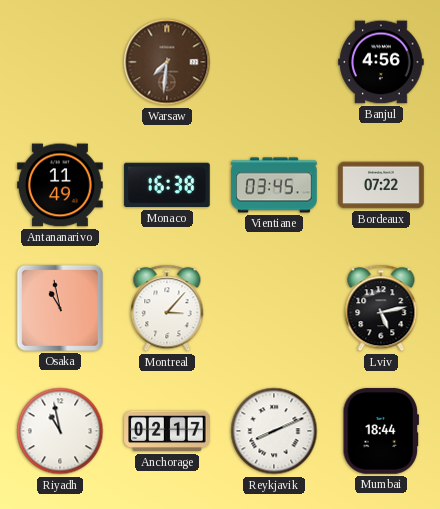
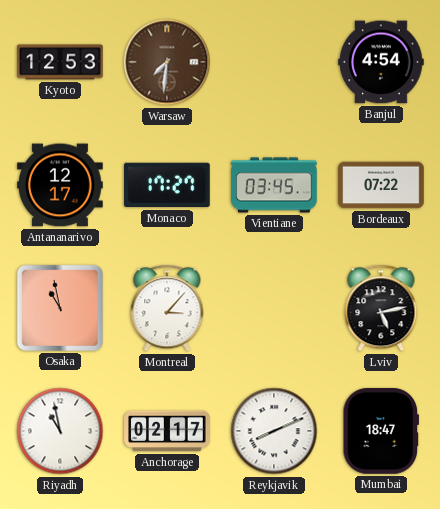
Kyoto: none -> 12:53 (60, 62)
Banjul: 4:56 -> 4:54 (381, 62)
Antananarivo: 11:49 -> 12:17 (60, 185)
Monaco: 16:38 -> 17:27 (167, 185)
Mumbai: 18:44 -> 18:47 (380, 431)
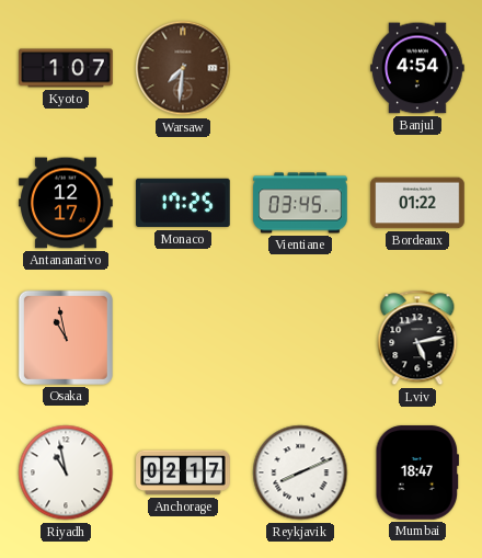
Kyoto: 12:53 -> 1:07 (66, 68)
Monaco: 17:27 -> 17:25 (183, 203)
Bordeaux: 07:22 -> 01:22 (417, 203)
Montreal: 3:07 -> none (167, 308)
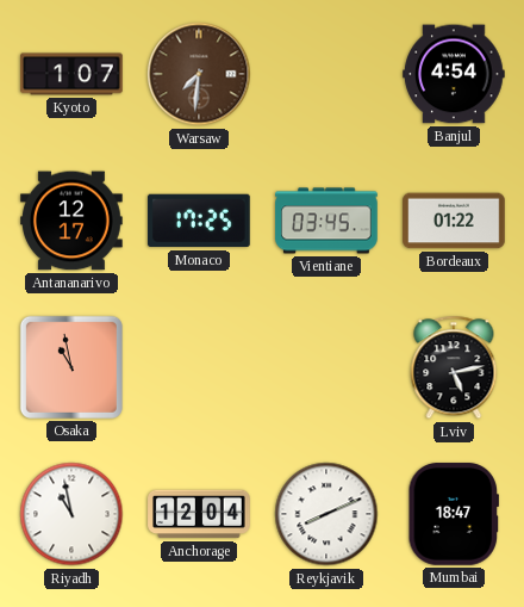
Anchorage: 02:17 -> 12:04 (199, 514)
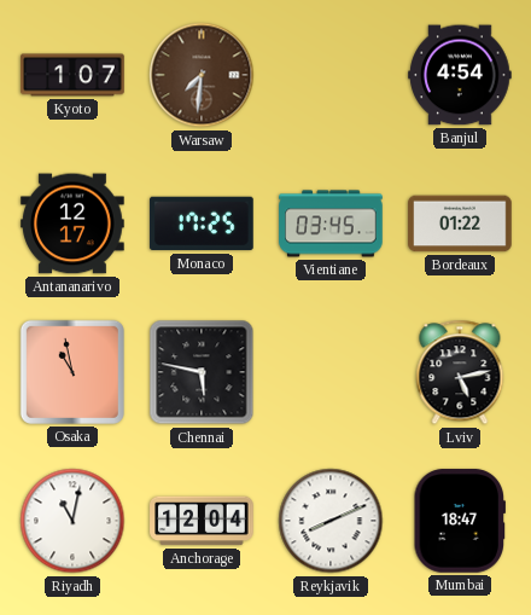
Chennai: none -> 5:47 (202, 372)
Riyadh: 10:58 -> 11:02 (72, 521)
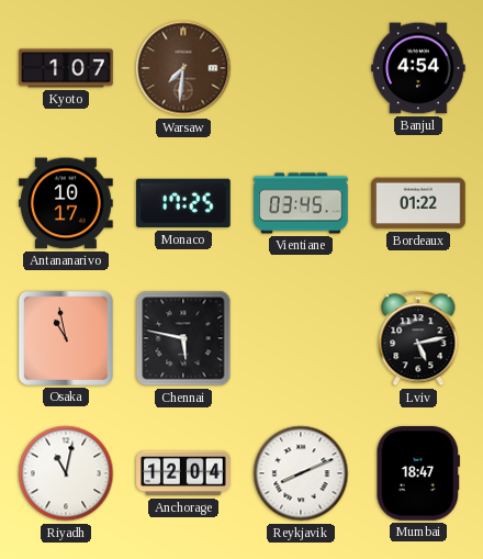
Antananarivo: 12:17 -> 10:17 (66, 203)
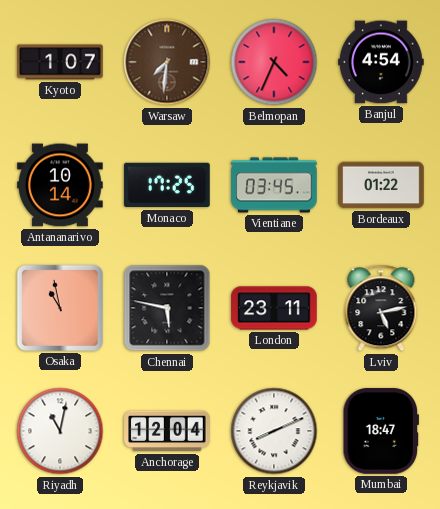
Belmopan: none -> 4:34 (274, 62)
Antananarivo: 10:17 -> 10:14 (60, 185)
London: none -> 23:11 (274, 308)
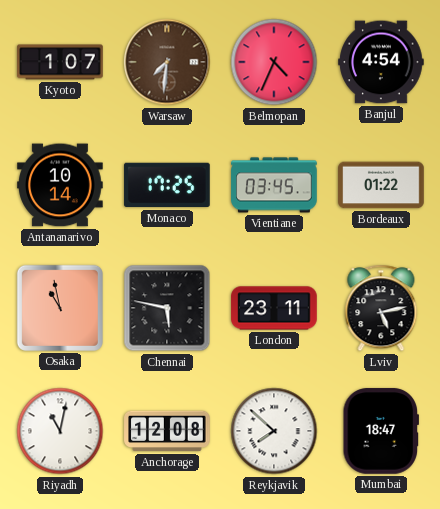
Anchorage: 12:04 -> 12:08 (167, 431)
Reykjavik: 8:11 -> 7:52 (274, 431)
